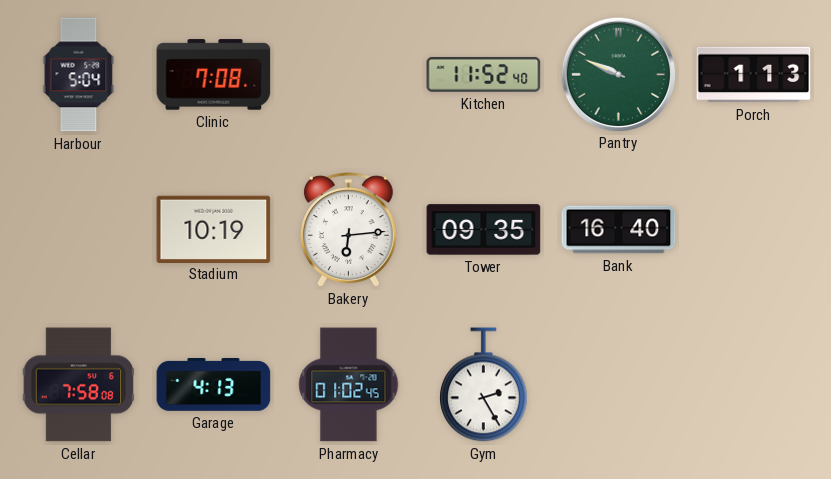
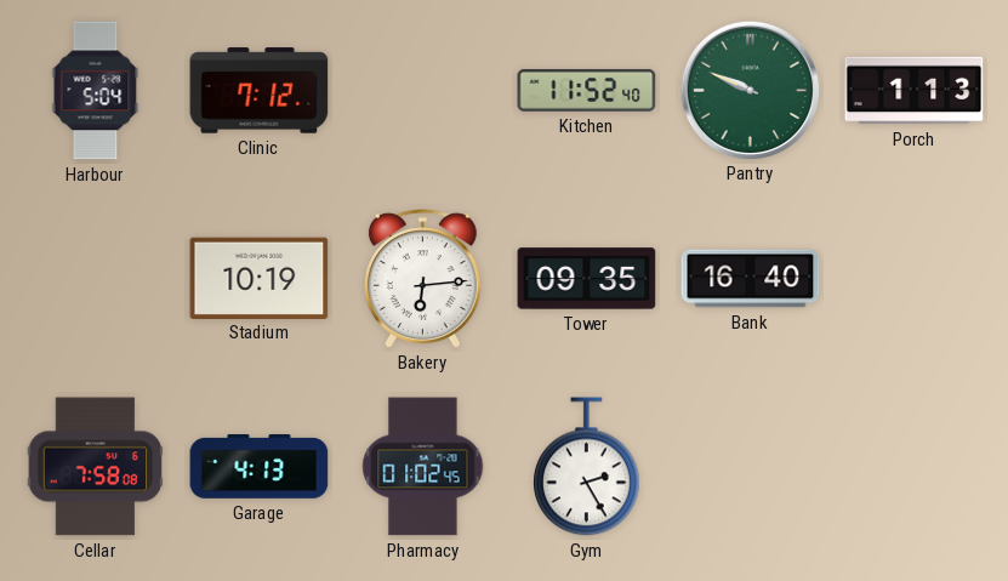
Clinic: 7:08 -> 7:12 (260, 91)
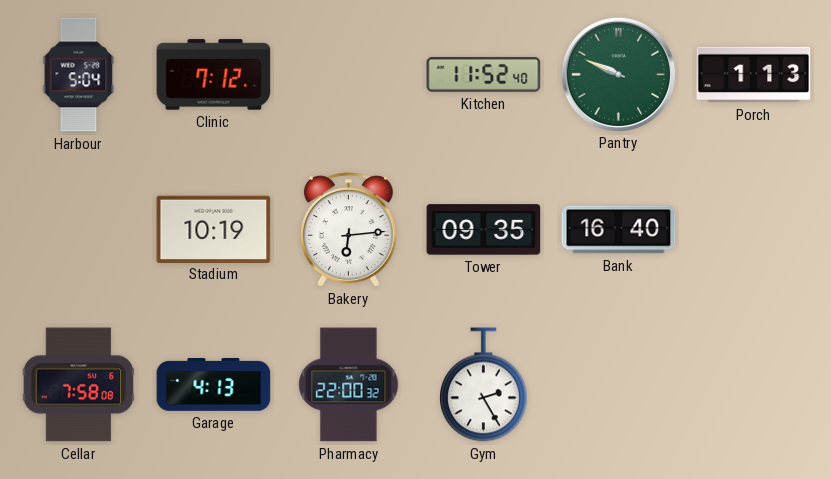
Pharmacy: 01:02 -> 22:00 (349, 385)
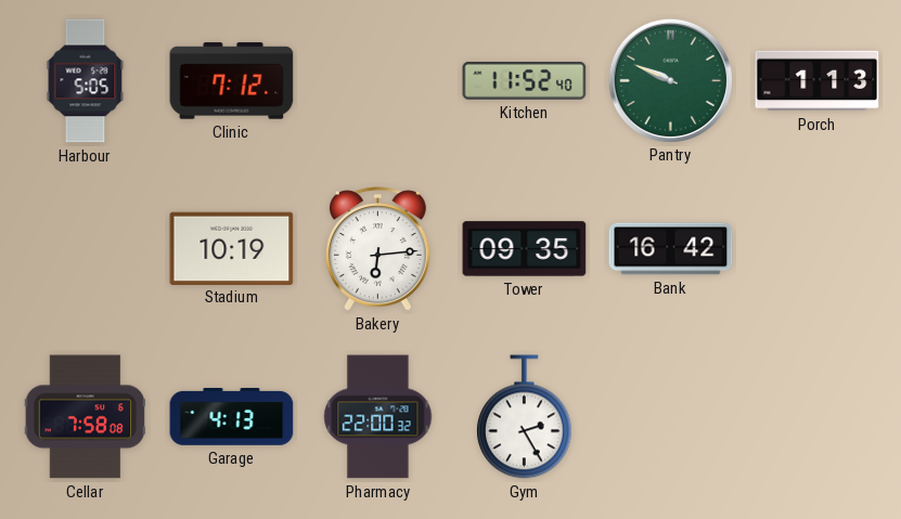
Harbour: 5:04 -> 5:05 (86, 81)
Bank: 16:40 -> 16:42 (671, 249)
